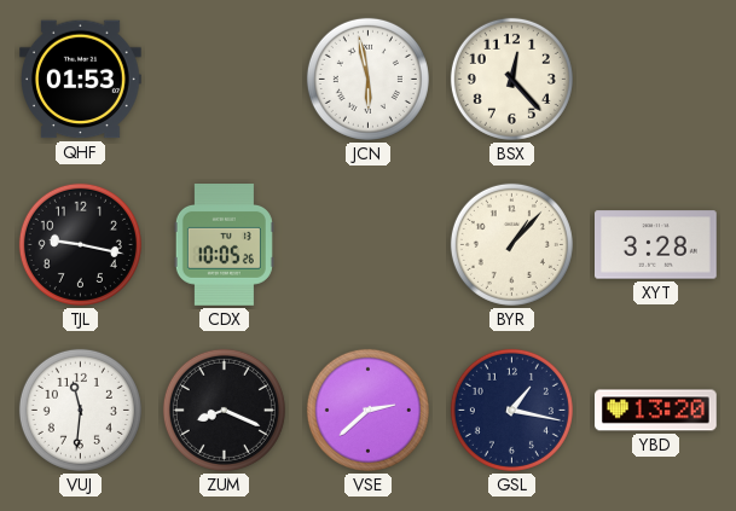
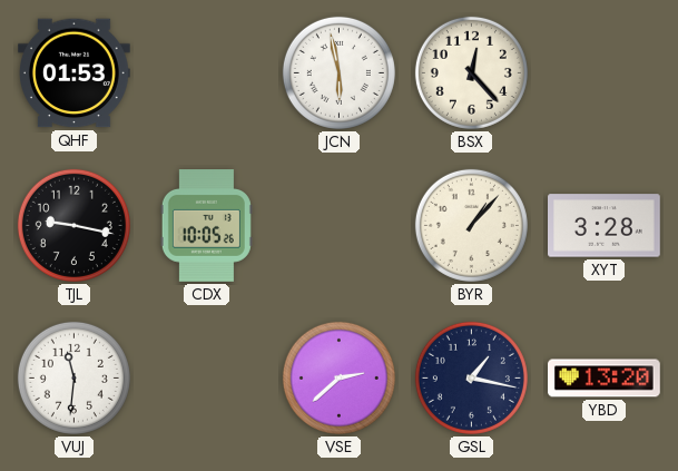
ZUM: 8:19 -> none (224, 410)
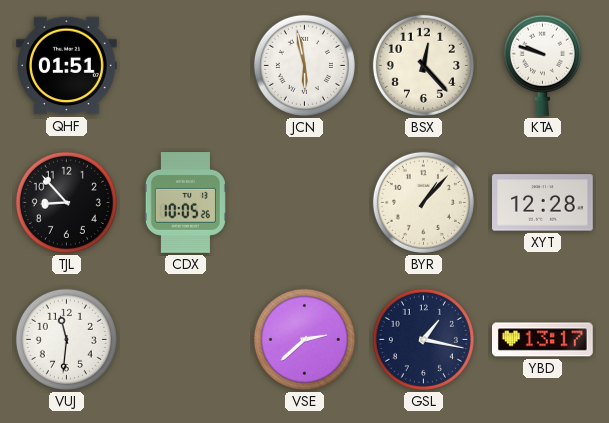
QHF: 01:53 -> 01:51 (67, 66)
KTA: none -> 9:48 (542, 65)
TJL: 9:17 -> 8:53 (66, 202)
XYT: 3:28 -> 12:28 (543, 203)
YBD: 13:20 -> 13:17 (543, 340)
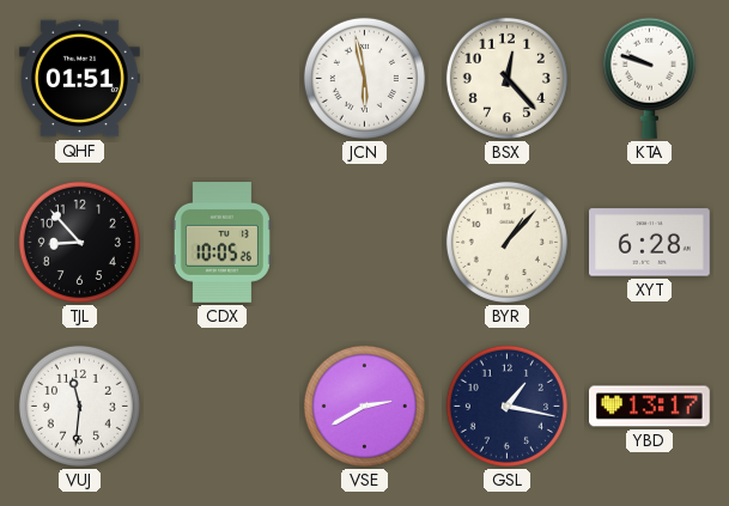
XYT: 12:28 -> 6:28 (650, 243)
VSE: 2:38 -> 2:40 (364, 406)
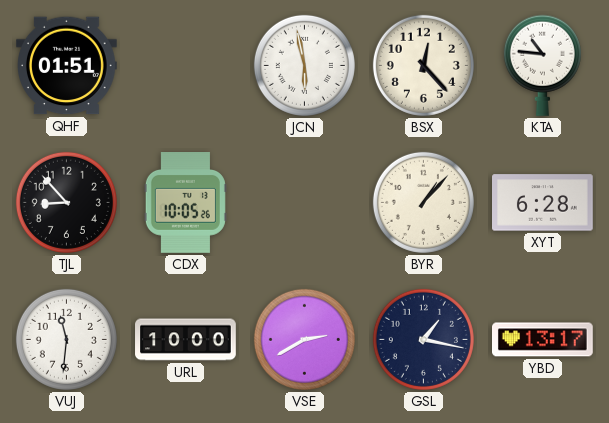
KTA: 9:48 -> 10:46 (542, 65)
URL: none -> 10:00 (186, 340)
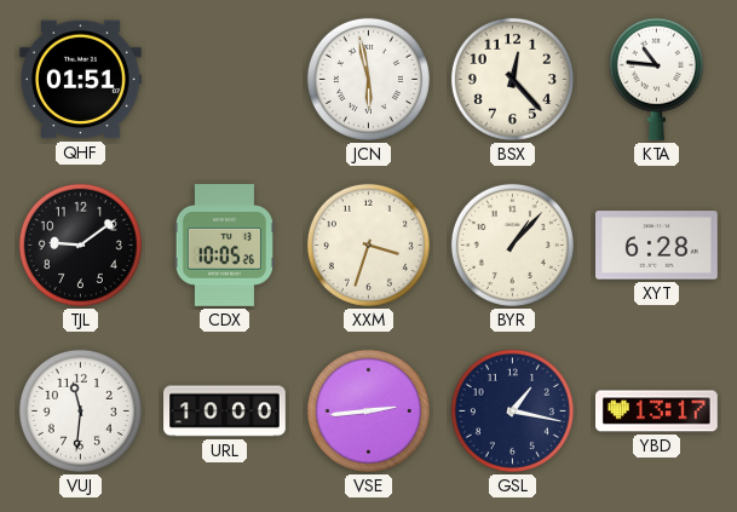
TJL: 8:53 -> 9:09 (80, 245)
XXM: none -> 3:33 (368, 245)
VSE: 2:40 -> 2:44 (368, 410)
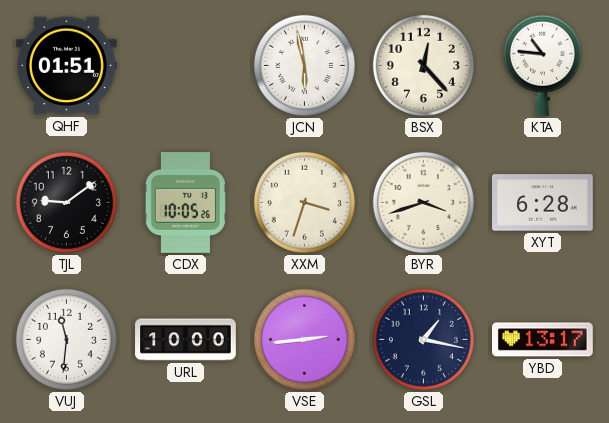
BYR: 1:07 -> 3:42 (423, 202)
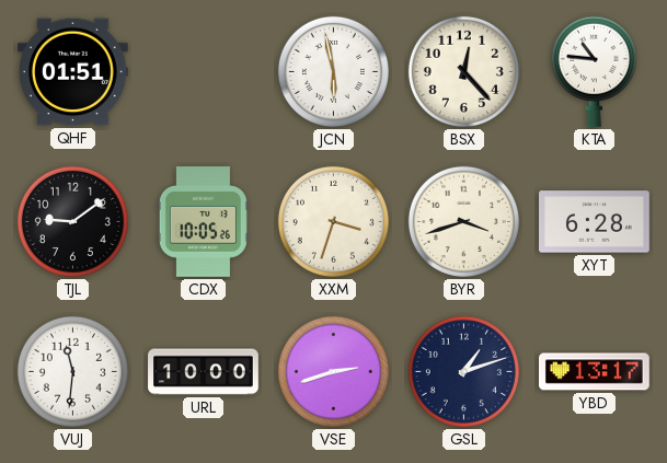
VSE: 2:44 -> 2:42 (333, 371)
GSL: 1:17 -> 1:12 (463, 371)
